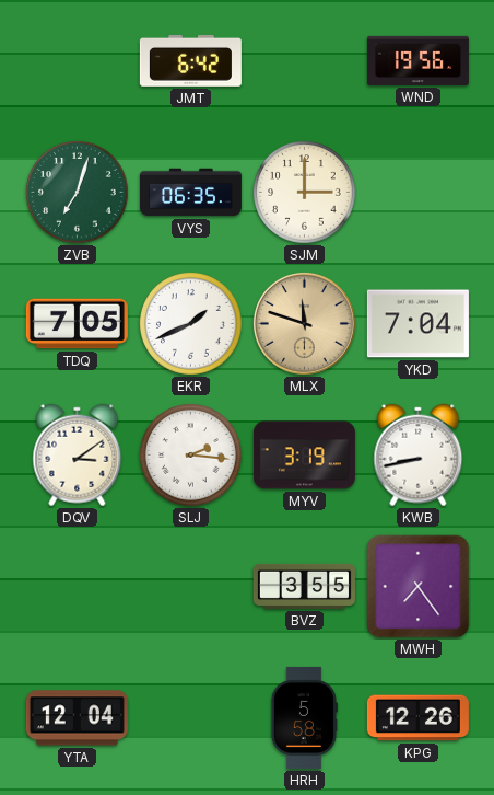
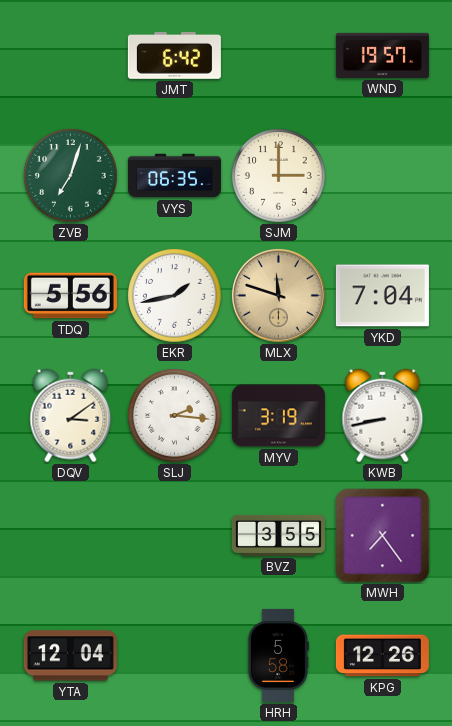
WND: 19:56 -> 19:57 (382, 55)
TDQ: 7:05 -> 5:56 (70, 296)
EKR: 1:41 -> 1:43 (175, 296)
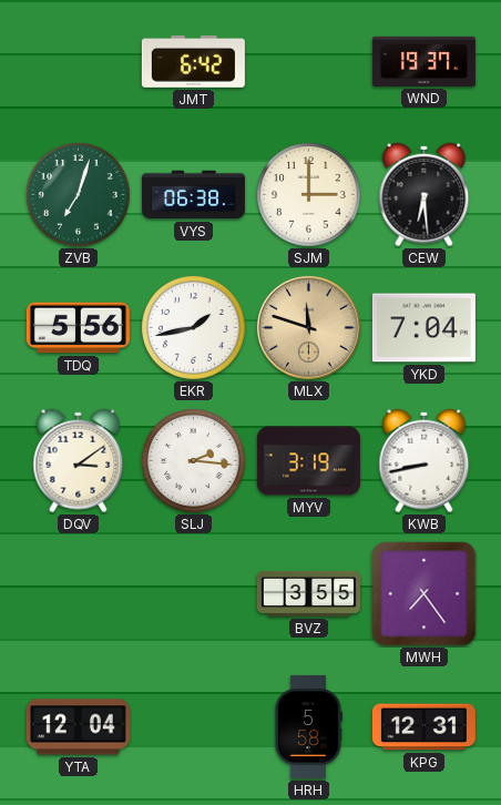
WND: 19:57 -> 19:37 (423, 61)
VYS: 06:35 -> 06:38 (193, 195)
CEW: none -> 6:29 (425, 195)
KPG: 12:26 -> 12:31 (423, 727)
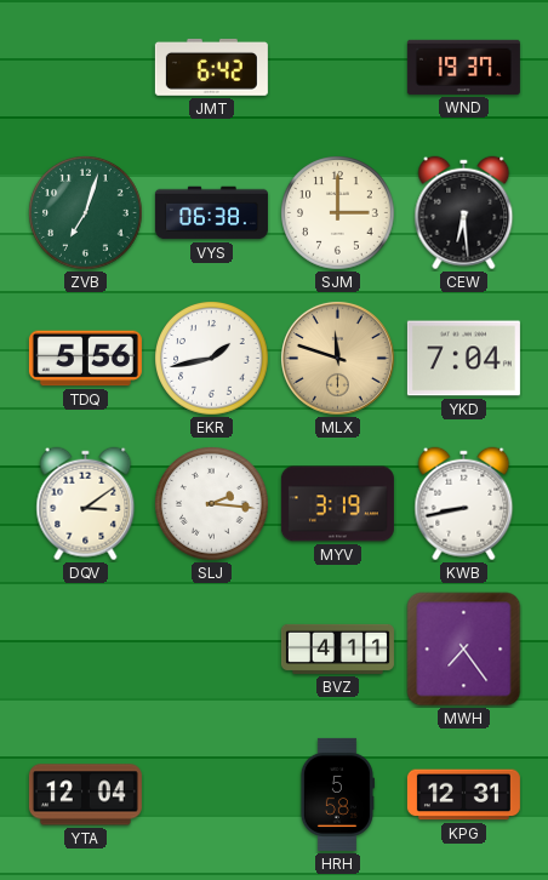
BVZ: 3:55 -> 4:11 (337, 648)
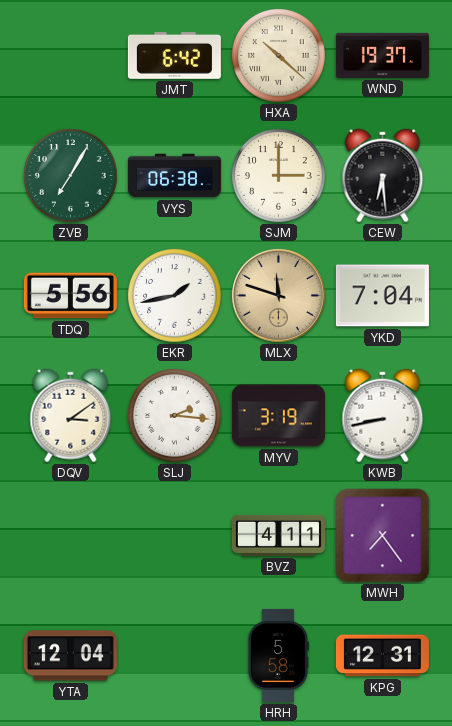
HXA: none -> 10:22 (279, 56)
ZVB: 7:03 -> 7:05 (71, 176)
